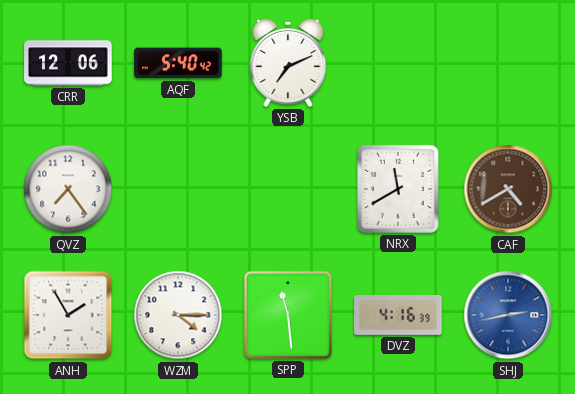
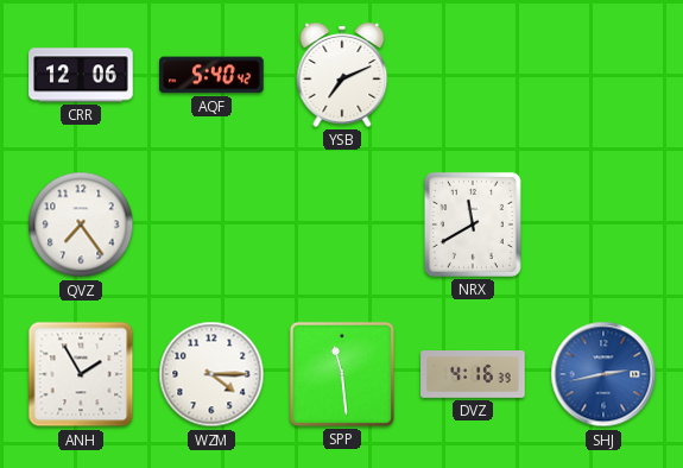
CAF: 4:40 -> none (508, 189)
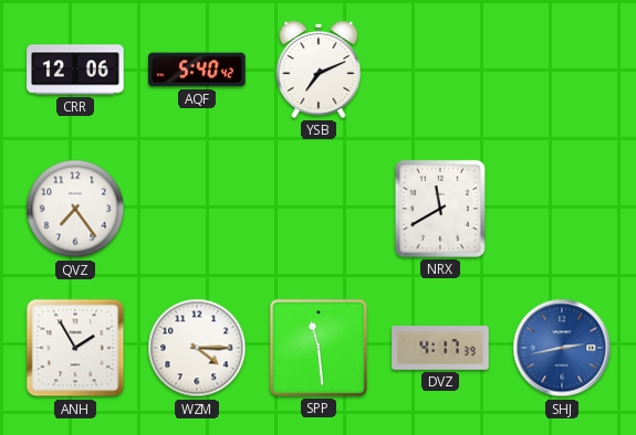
DVZ: 4:16 -> 4:17 (440, 349)
